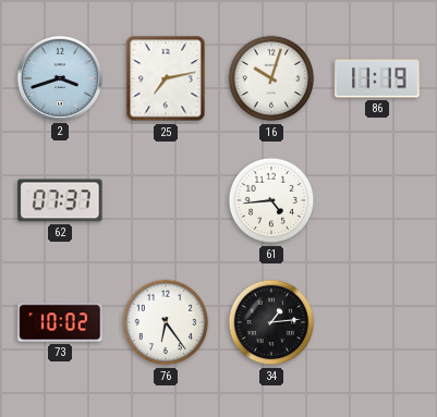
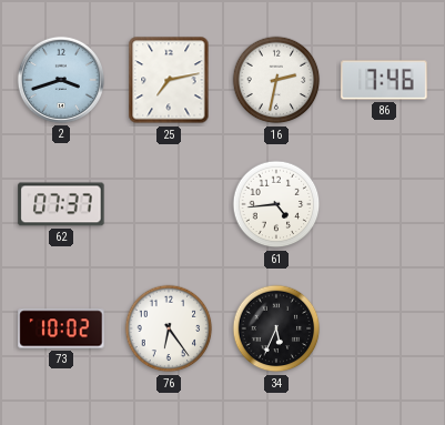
16: 10:03 -> 2:32 (276, 80)
86: 11:19 -> 7:46 (384, 80)
34: 1:14 -> 5:34 (276, 328)
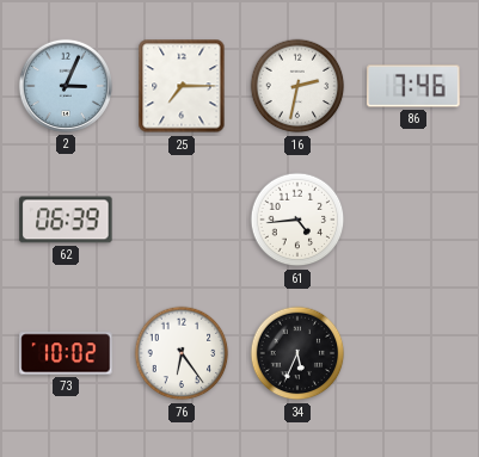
2: 3:42 -> 3:04 (66, 86)
25: 7:13 -> 7:15 (182, 86)
62: 07:37 -> 06:39 (66, 220)
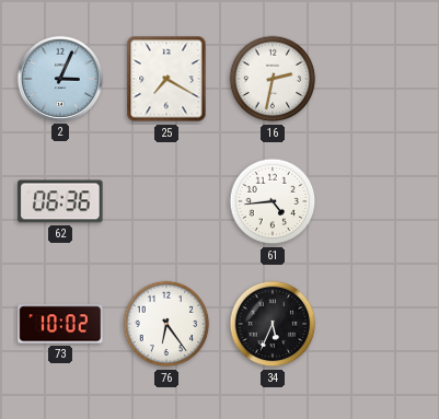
25: 7:15 -> 7:20 (166, 79)
86: 7:46 -> none (413, 86)
62: 06:39 -> 06:36 (60, 201)
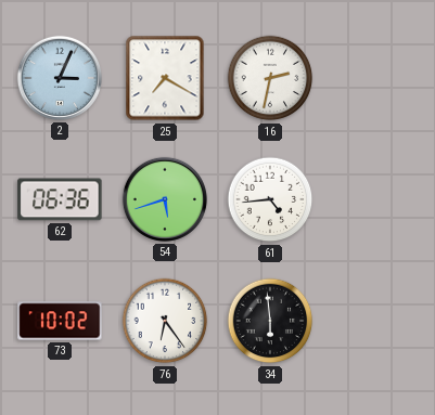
54: none -> 5:42 (165, 199)
34: 5:34 -> 5:59 (270, 321)
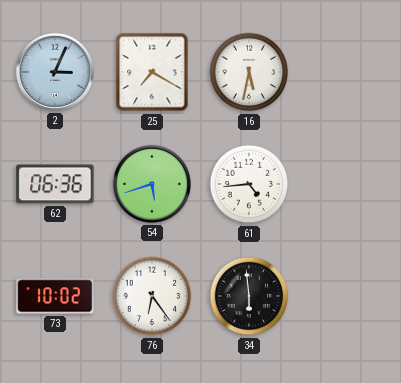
16: 2:32 -> 5:32 (249, 72)
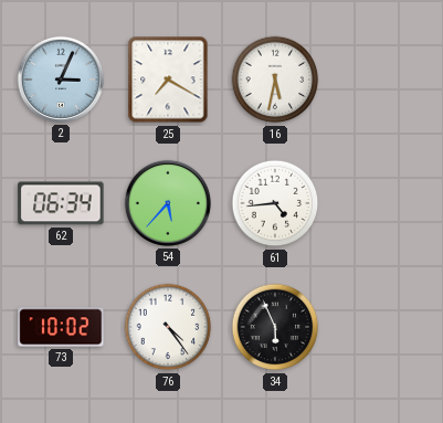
62: 06:36 -> 06:34 (61, 203)
54: 5:42 -> 5:37 (168, 203)
76: 6:24 -> 4:24 (168, 327)
34: 5:59 -> 5:56 (275, 327)
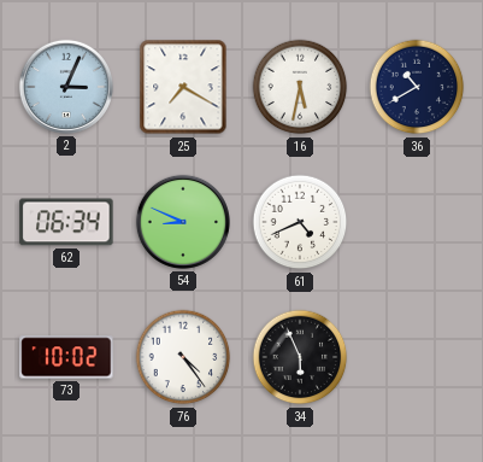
36: none -> 10:40 (417, 87)
54: 5:37 -> 8:49 (183, 222)
61: 4:44 -> 4:41 (300, 222)
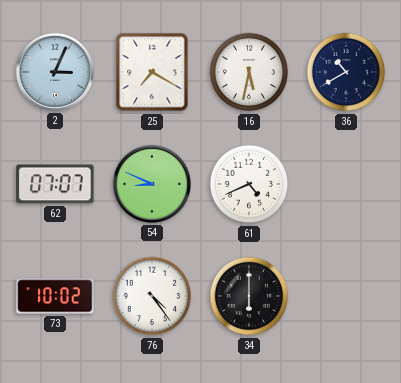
62: 06:34 -> 07:07 (55, 184)
34: 5:56 -> 6:00 (249, 296)
